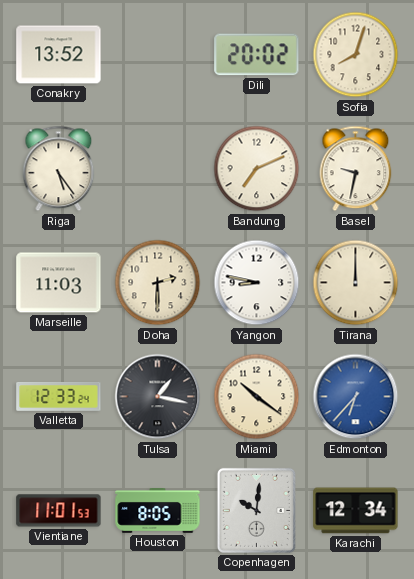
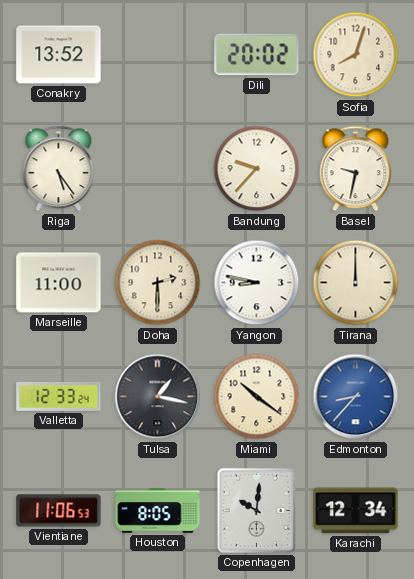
Bandung: 7:11 -> 9:37 (257, 169)
Marseille: 11:03 -> 11:00 (59, 283)
Edmonton: 6:37 -> 8:37 (356, 397)
Vientiane: 11:01 -> 11:06 (59, 511)
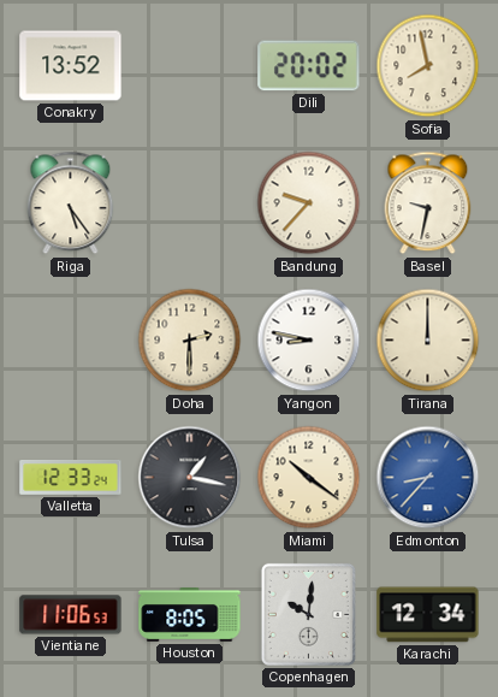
Sofia: 8:03 -> 7:58 (428, 66)
Marseille: 11:00 -> none (59, 283)
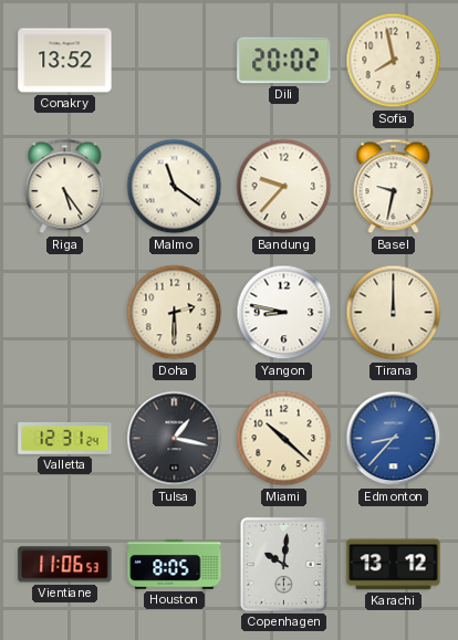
Malmo: none -> 11:21 (175, 187)
Valletta: 12:33 -> 12:31 (65, 439)
Miami: 10:21 -> 10:22 (284, 439)
Karachi: 12:34 -> 13:12 (394, 565)
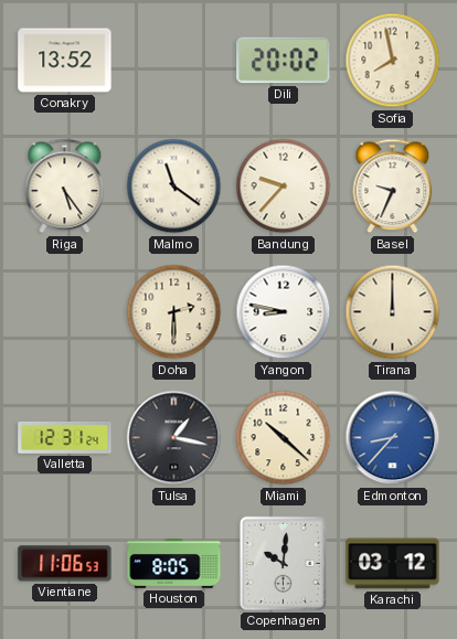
Basel: 9:32 -> 9:34 (393, 187)
Karachi: 13:12 -> 03:12 (393, 564)
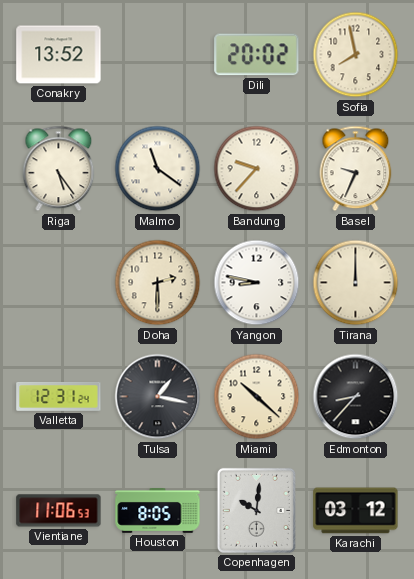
Edmonton dial: blue -> black (356, 397)
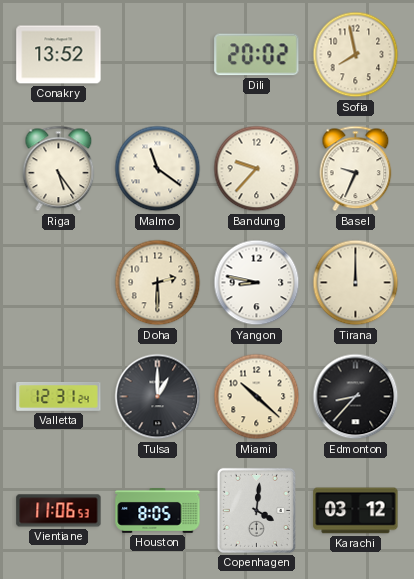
Tulsa: 1:17 -> 1:00 (158, 397)
Copenhagen: 10:01 -> 4:01 (256, 510)
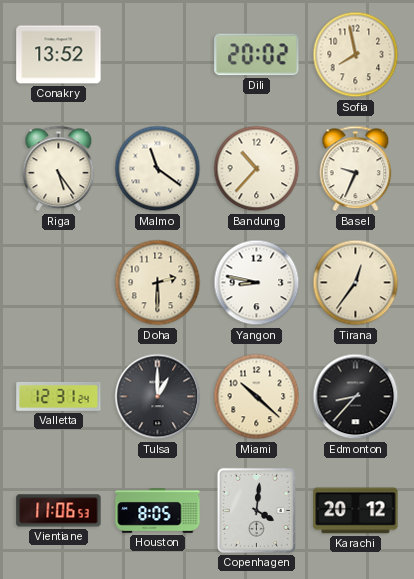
Bandung: 9:37 -> 10:37 (257, 169)
Tirana: 12:00 -> 12:36 (356, 283)
Karachi: 03:12 -> 20:12 (356, 511)
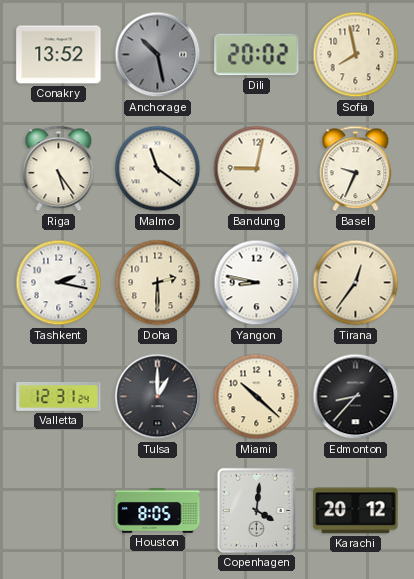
Anchorage: none -> 10:28 (158, 55)
Bandung: 10:37 -> 9:02 (257, 169)
Tashkent: none -> 2:17 (59, 283)
Vientiane: 11:06 -> none (59, 511)
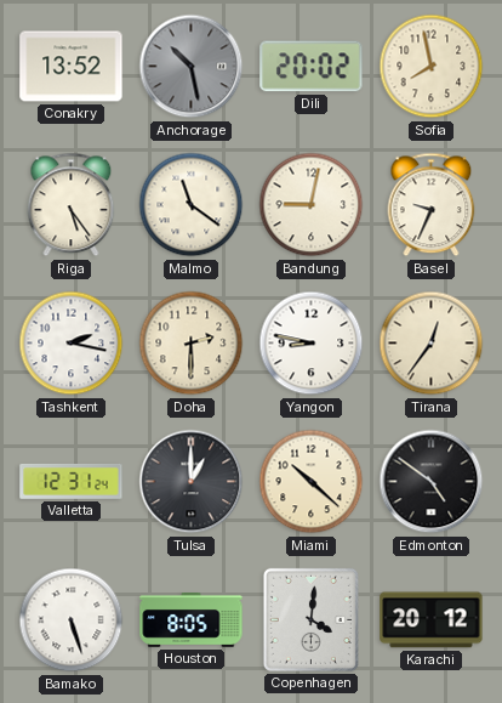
Edmonton: 8:37 -> 4:51 (432, 482)
Bamako: none -> 5:27 (72, 620)
